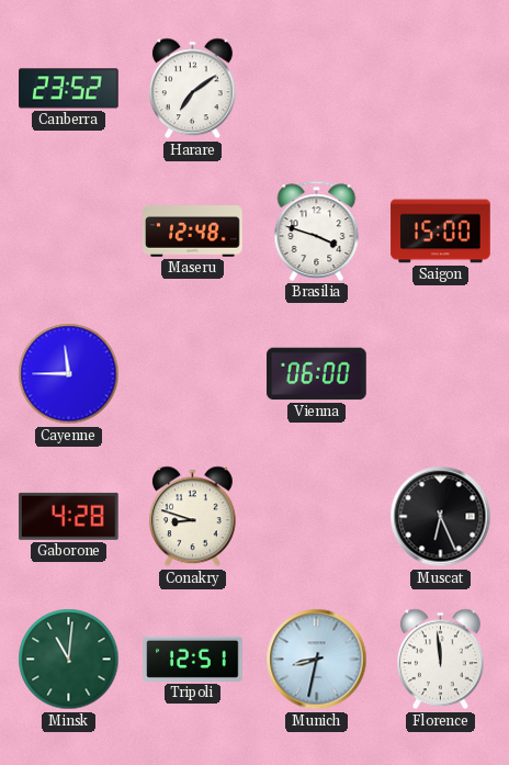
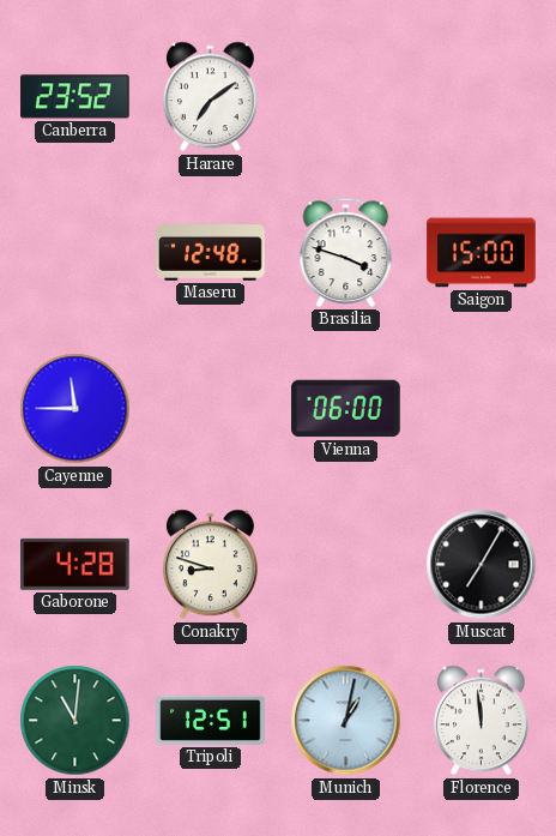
Muscat: 6:26 -> 7:05 (482, 565)
Munich: 8:32 -> 1:02 (346, 721)
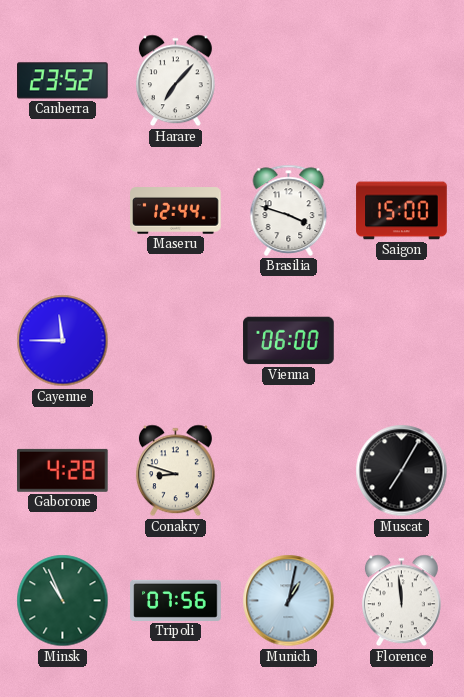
Harare: 7:09 -> 7:07 (175, 81)
Maseru: 12:48 -> 12:44 (176, 211)
Minsk: 11:01 -> 10:56 (63, 601)
Tripoli: 12:51 -> 07:56 (176, 600)
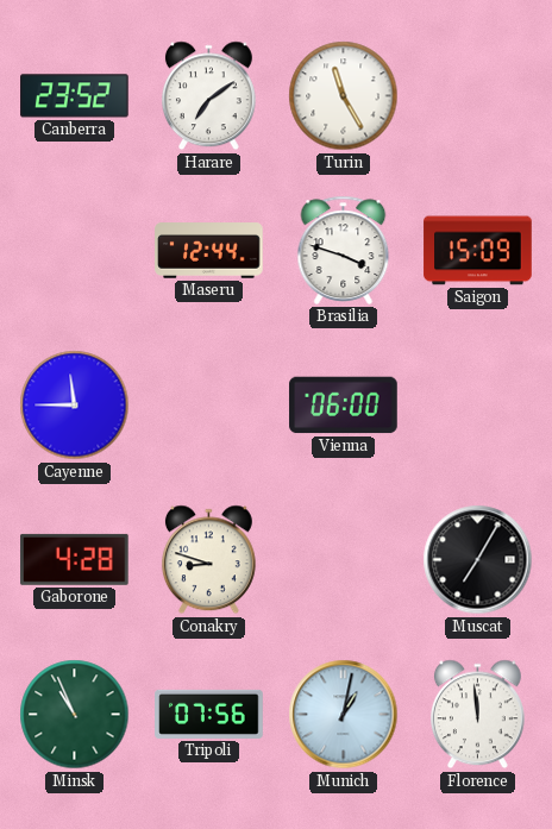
Harare: 7:07 -> 7:09 (208, 96)
Turin: none -> 11:25 (344, 96)
Saigon: 15:00 -> 15:09 (478, 251)
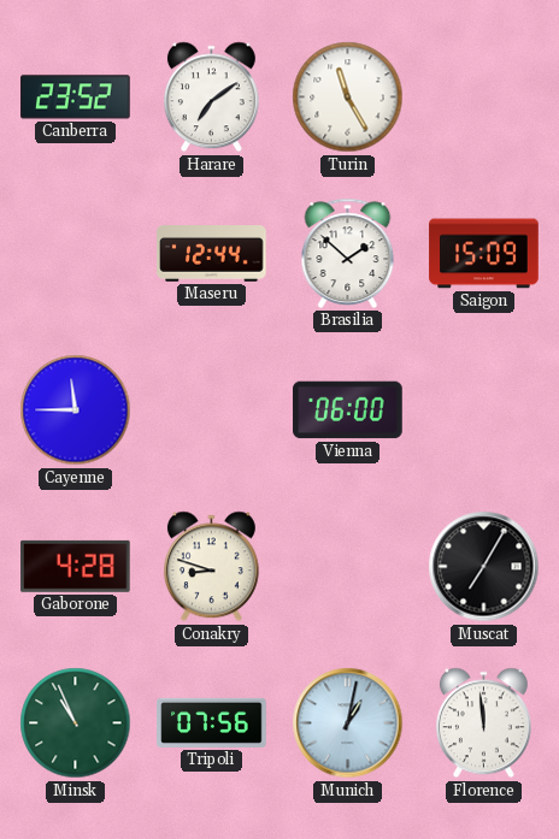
Brasilia: 3:48 -> 1:52 (348, 253)
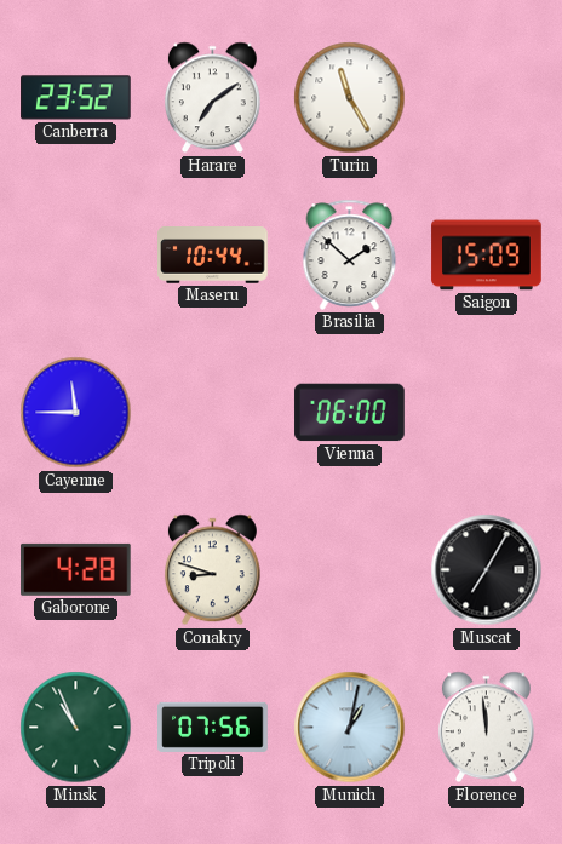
Maseru: 12:44 -> 10:44 (213, 256)
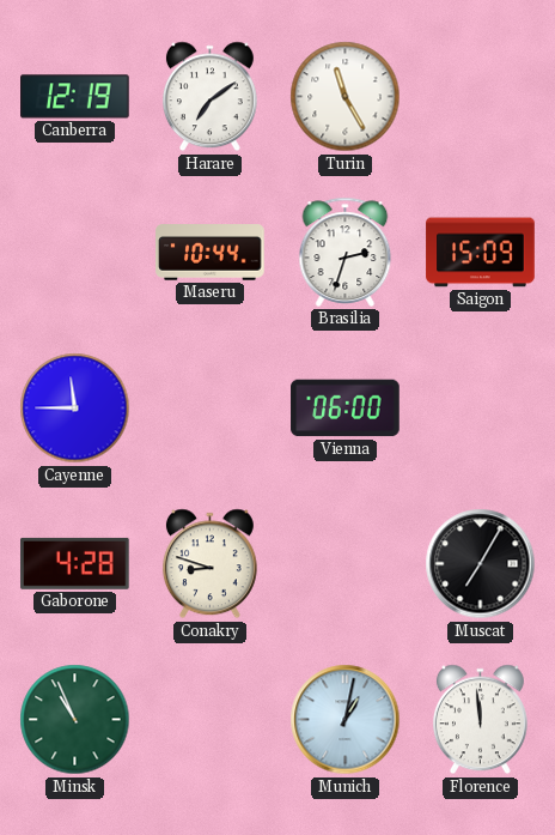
Canberra: 23:52 -> 12:19 (75, 97)
Brasilia: 1:52 -> 2:33 (346, 252)
Tripoli: 07:56 -> none (213, 727)
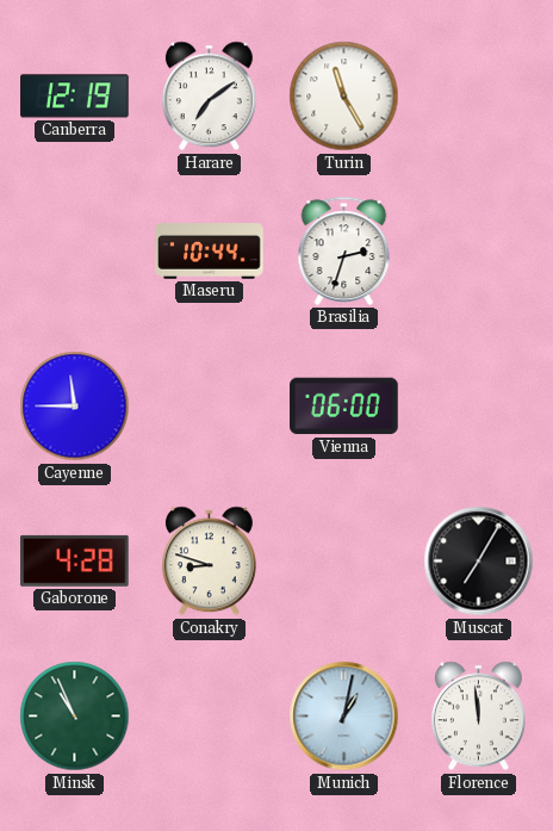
Saigon: 15:09 -> none (481, 253)
